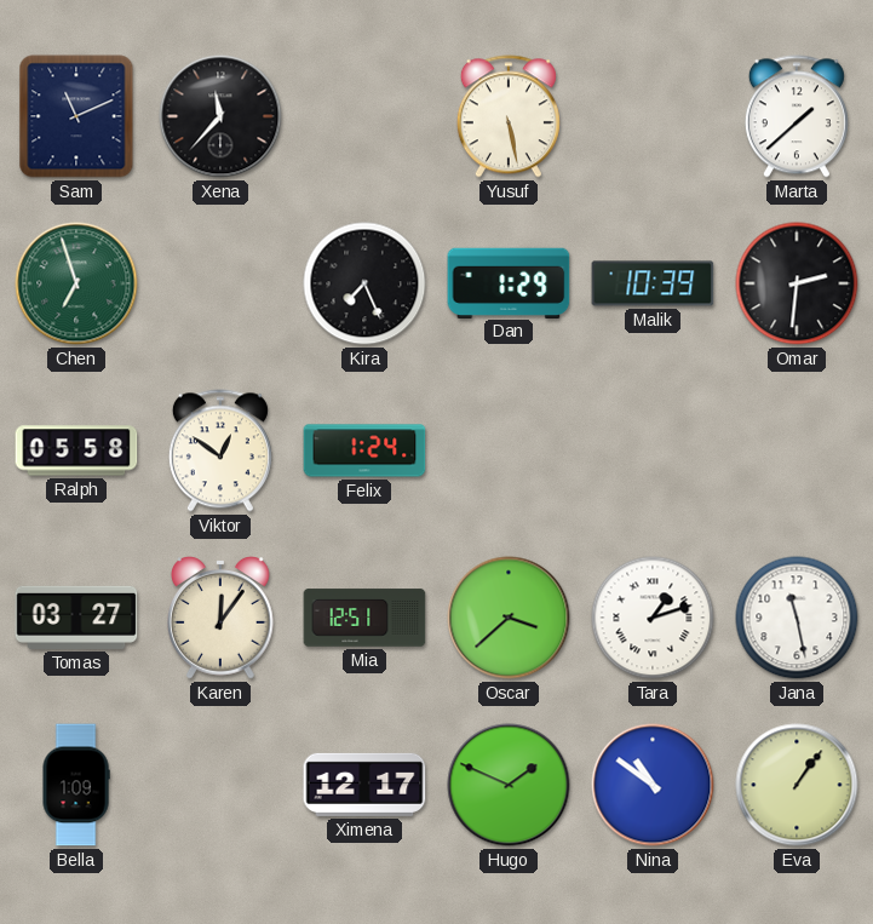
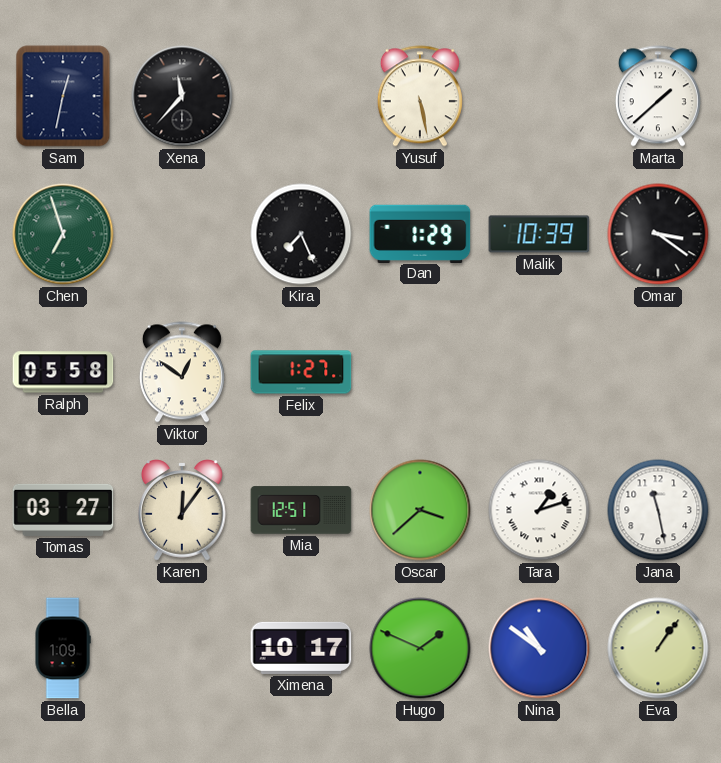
Sam: 11:11 -> 12:32 (63, 96)
Omar: 2:31 -> 3:21 (658, 234)
Felix: 1:24 -> 1:27 (301, 372)
Ximena: 12:17 -> 10:17 (301, 648)
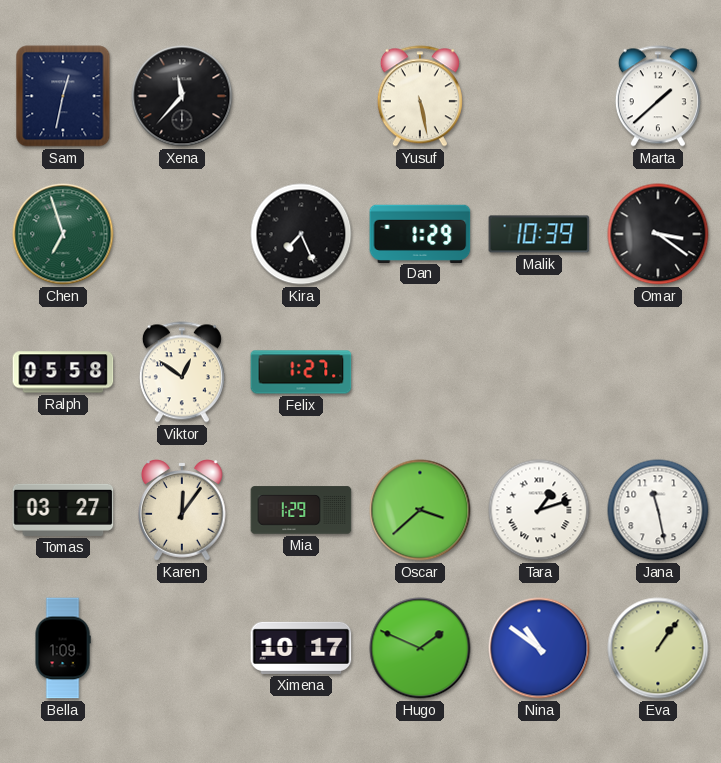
Mia: 12:51 -> 1:29 (301, 510)
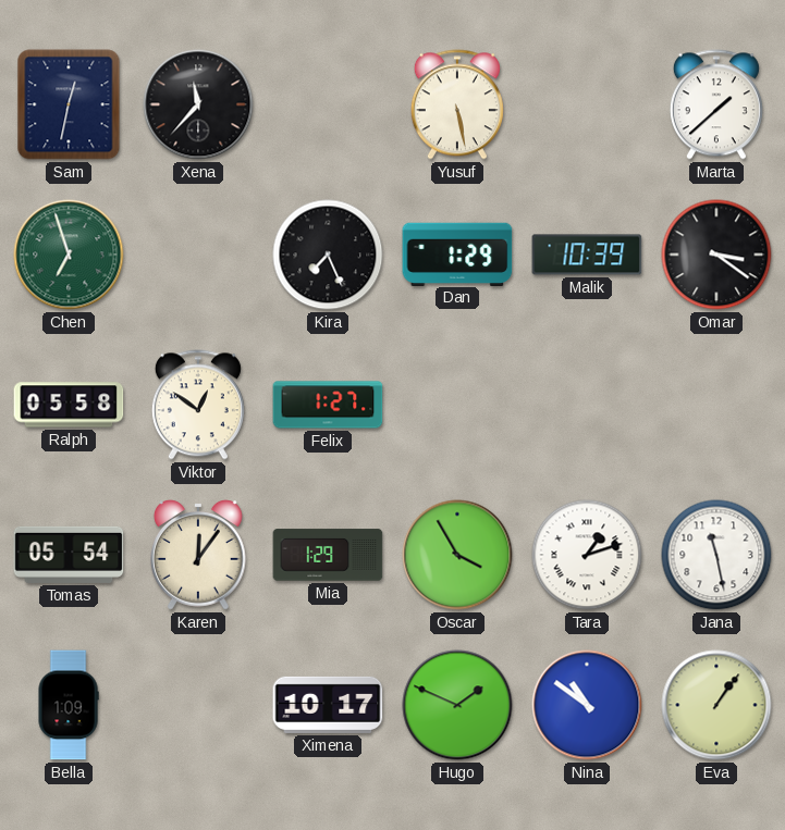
Tomas: 03:27 -> 05:54 (69, 555)
Oscar: 3:38 -> 3:55 (457, 555)
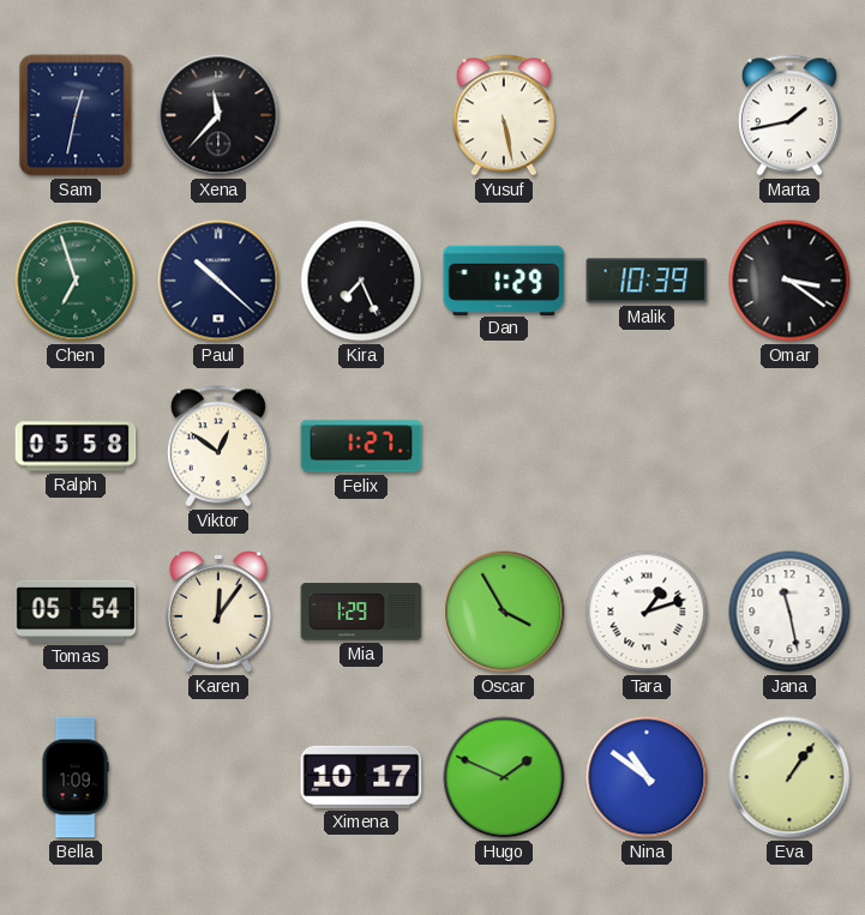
Marta: 1:38 -> 1:43 (789, 115)
Paul: none -> 10:22 (218, 281)
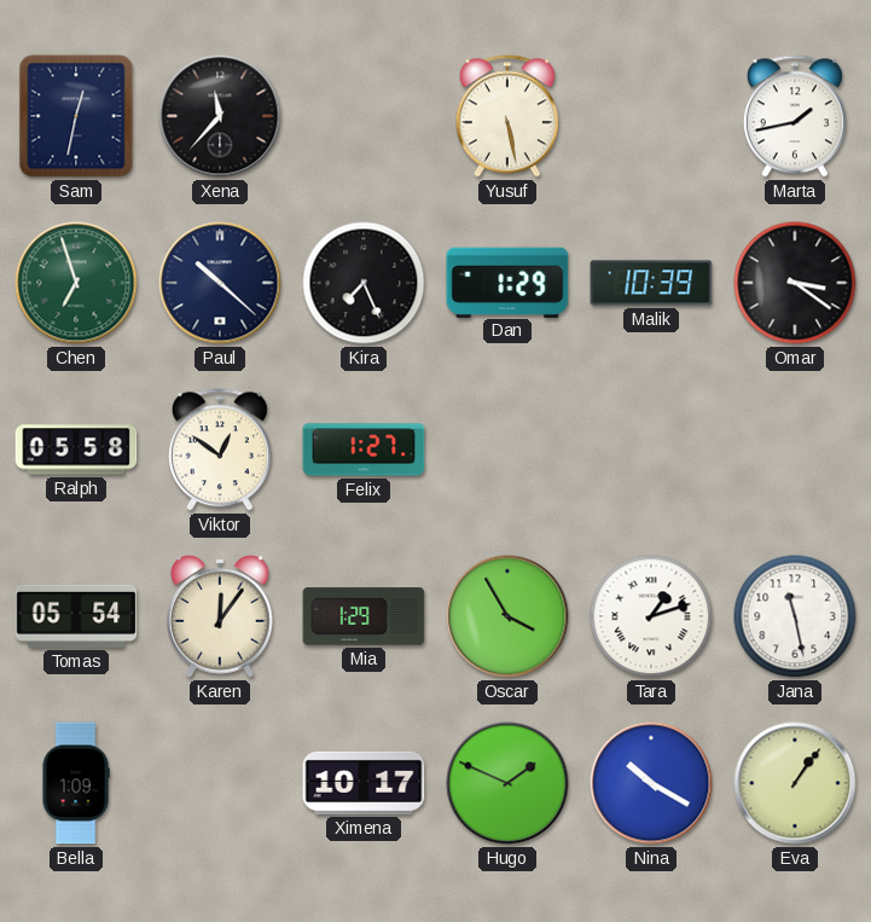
Nina: 10:51 -> 10:20 (651, 783)
